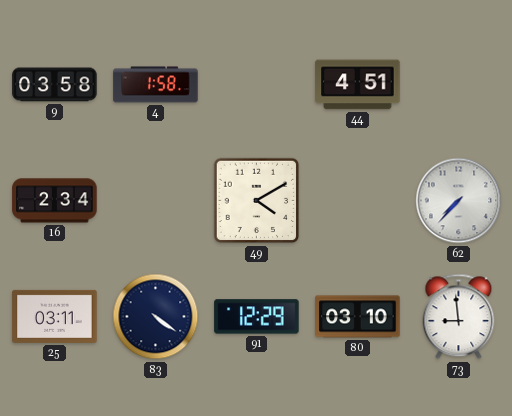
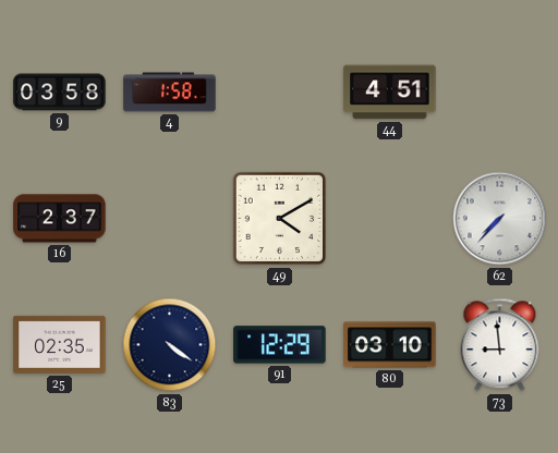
16: 2:34 -> 2:37 (60, 219)
25: 03:11 -> 02:35 (60, 344)
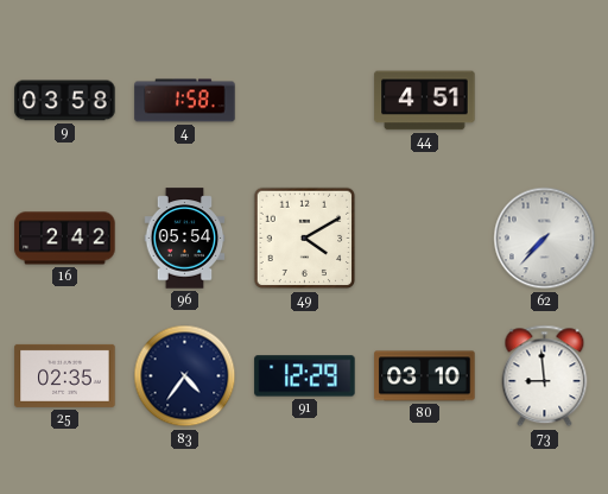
16: 2:37 -> 2:42 (65, 239)
96: none -> 05:54 (185, 239)
83: 4:21 -> 4:36 (185, 376)
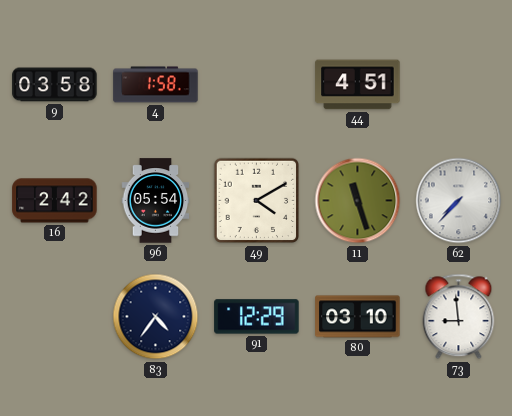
11: none -> 11:27 (358, 201)
25: 02:35 -> none (65, 375)
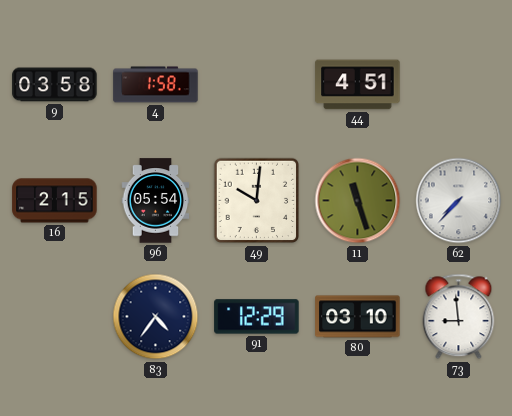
16: 2:42 -> 2:15 (55, 201)
49: 4:10 -> 10:01 (257, 201)
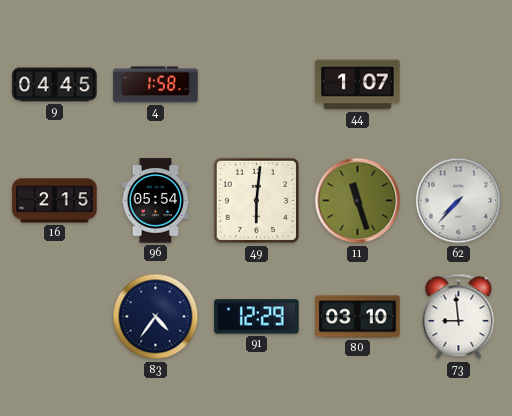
9: 03:58 -> 04:45 (55, 85)
44: 4:51 -> 1:07 (358, 85)
49: 10:01 -> 6:01 (257, 201)
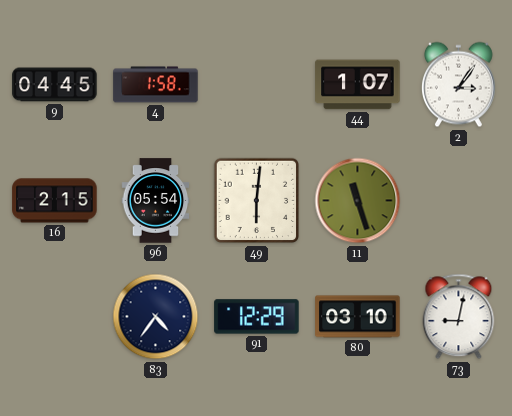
2: none -> 3:06 (458, 85)
62: 7:37 -> none (459, 201)
73: 8:59 -> 9:02 (459, 317)
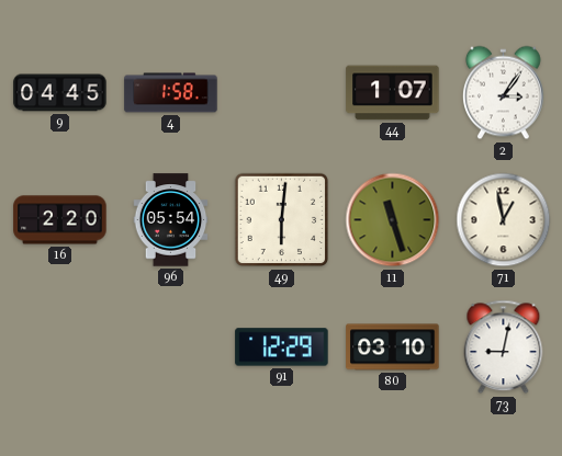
16: 2:15 -> 2:20 (60, 220)
71: none -> 12:58 (504, 220)
83: 4:36 -> none (156, 317)
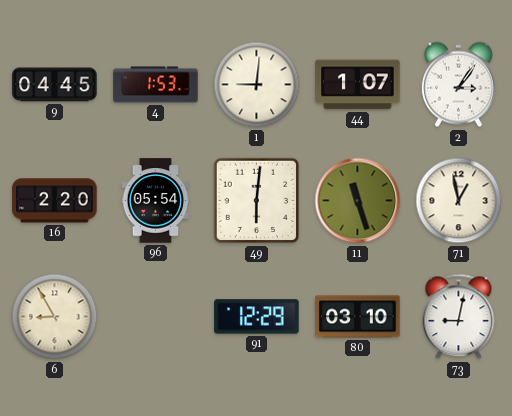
4: 1:58 -> 1:53 (156, 85)
1: none -> 9:01 (257, 85)
6: none -> 8:55 (55, 317)
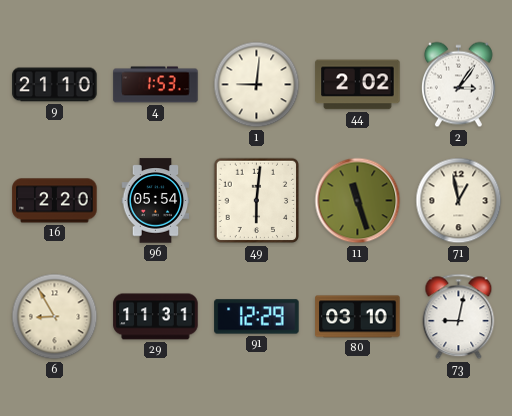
9: 04:45 -> 21:10 (55, 85)
44: 1:07 -> 2:02 (358, 85)
29: none -> 11:31 (156, 317)
